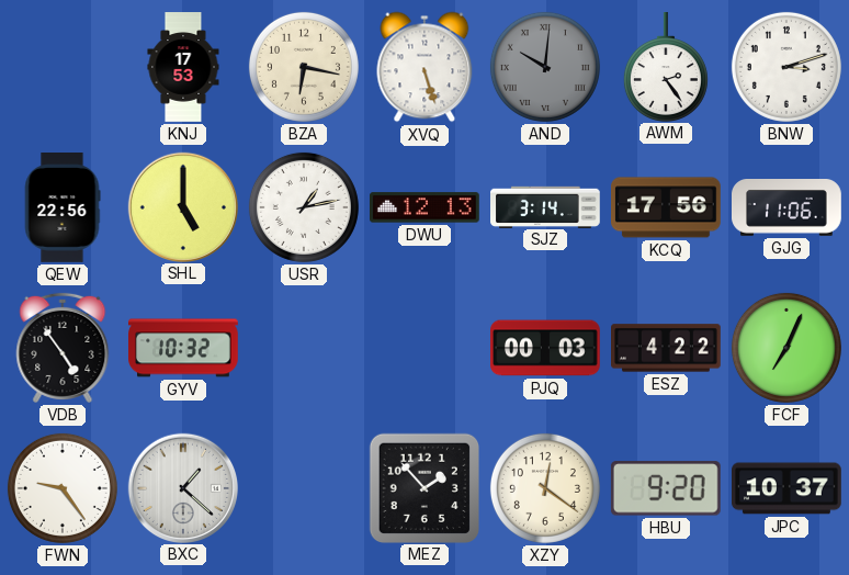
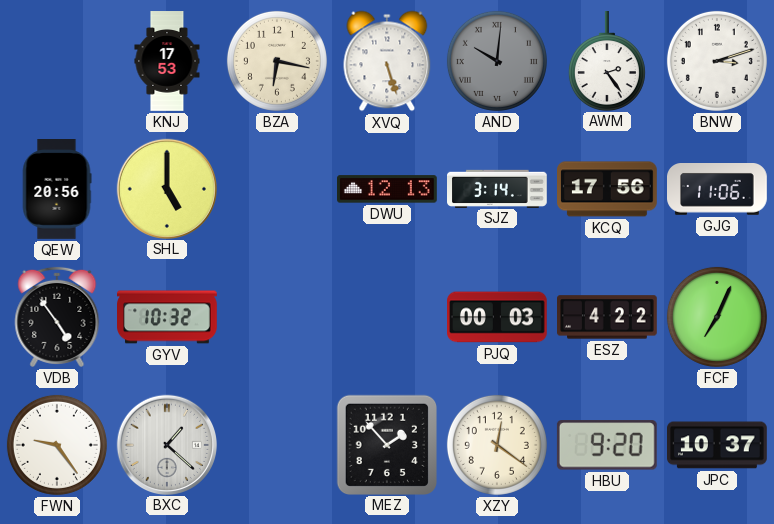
QEW: 22:56 -> 20:56 (57, 190)
USR: 1:13 -> none (304, 207)
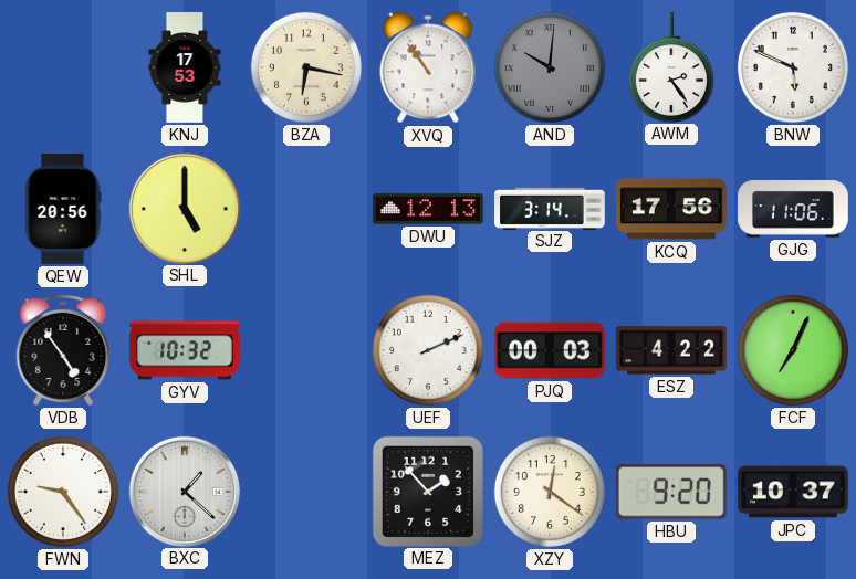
XVQ: 5:27 -> 10:54 (428, 67)
BNW: 3:12 -> 5:49 (793, 67)
UEF: none -> 2:11 (428, 350)
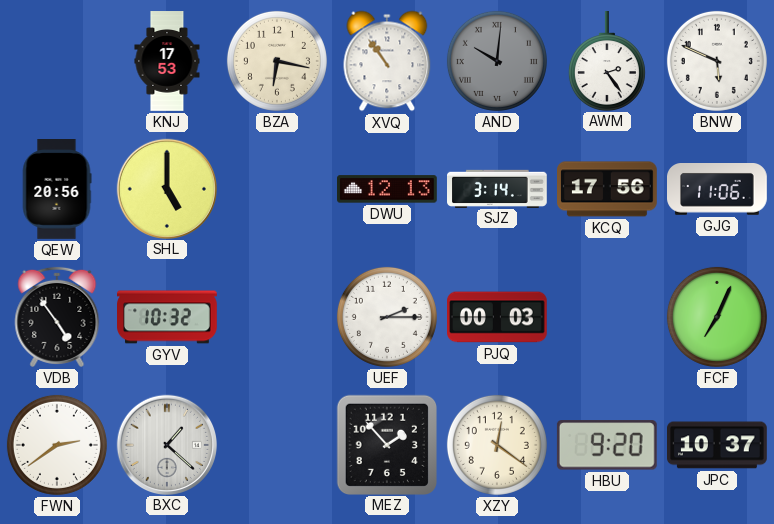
UEF: 2:11 -> 2:15 (387, 317)
ESZ: 4:22 -> none (672, 350)
FWN: 9:24 -> 2:39 (57, 445)
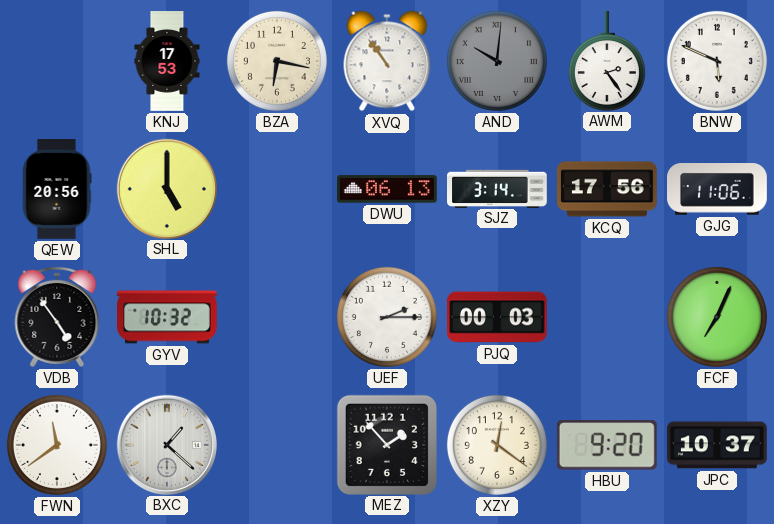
DWU: 12:13 -> 06:13 (388, 189)
FWN: 2:39 -> 11:39 (57, 445)
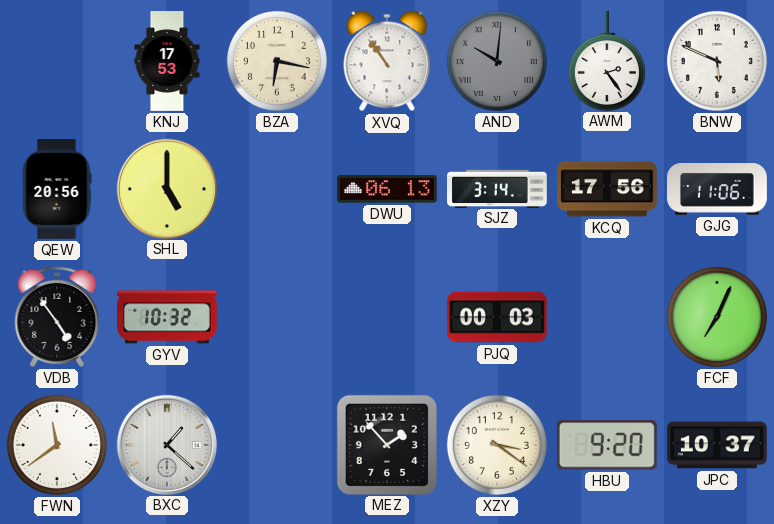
UEF: 2:15 -> none (387, 317)
XZY: 12:21 -> 3:21 (497, 445)
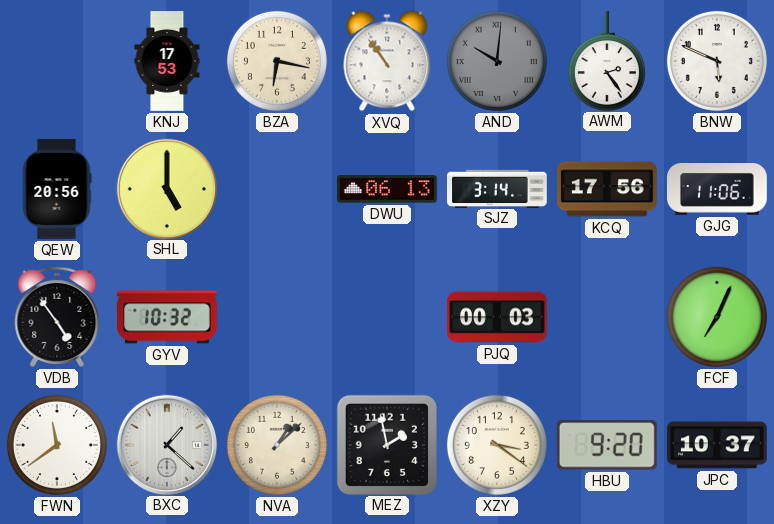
NVA: none -> 1:08 (277, 445)
MEZ: 1:53 -> 1:58 (386, 444)
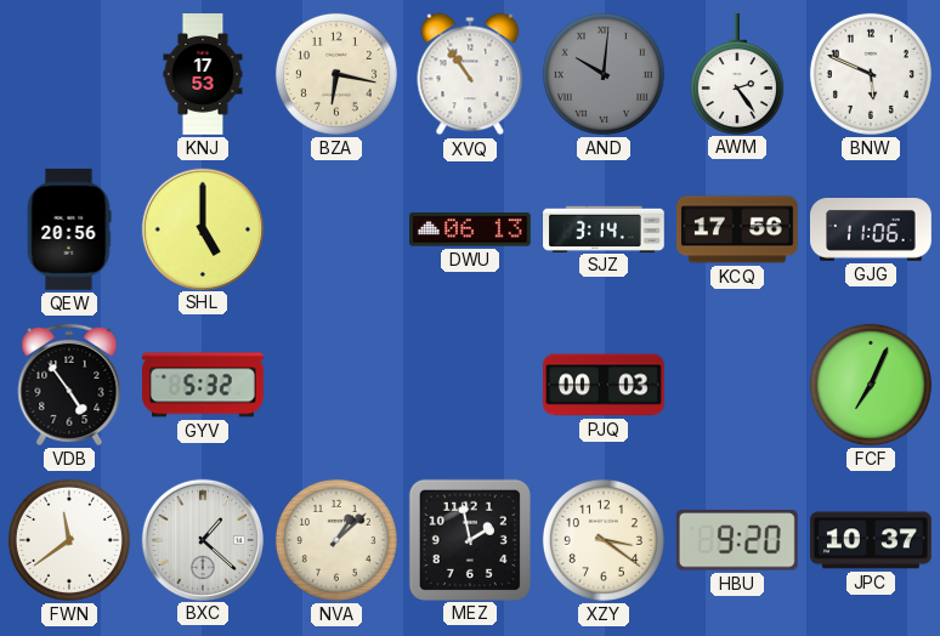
GYV: 10:32 -> 5:32 (204, 385)
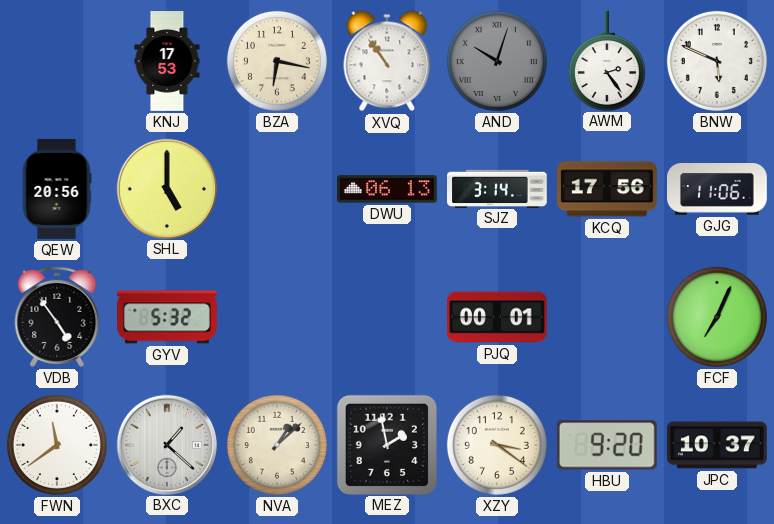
AND: 10:01 -> 10:03 (497, 61)
PJQ: 00:03 -> 00:01 (498, 317)
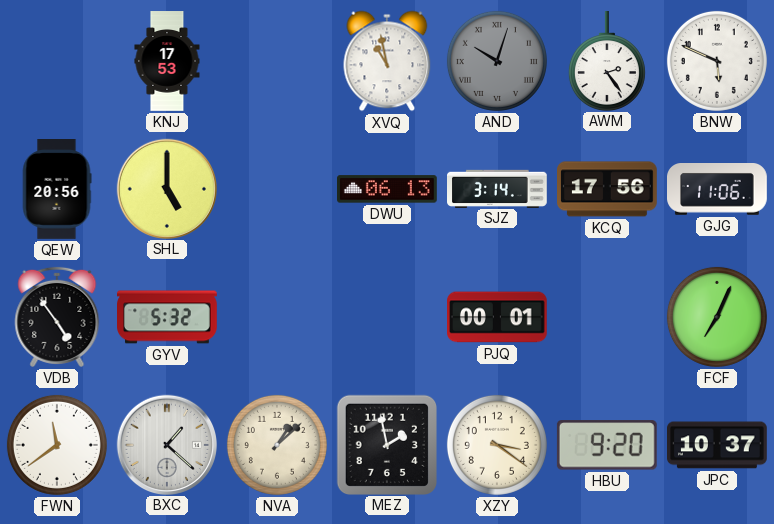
BZA: 6:17 -> none (277, 61)
XVQ: 10:54 -> 10:58 (387, 61)
